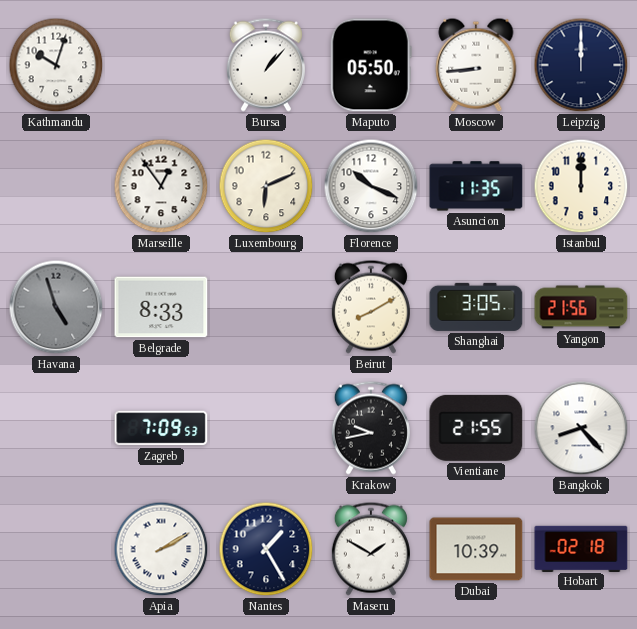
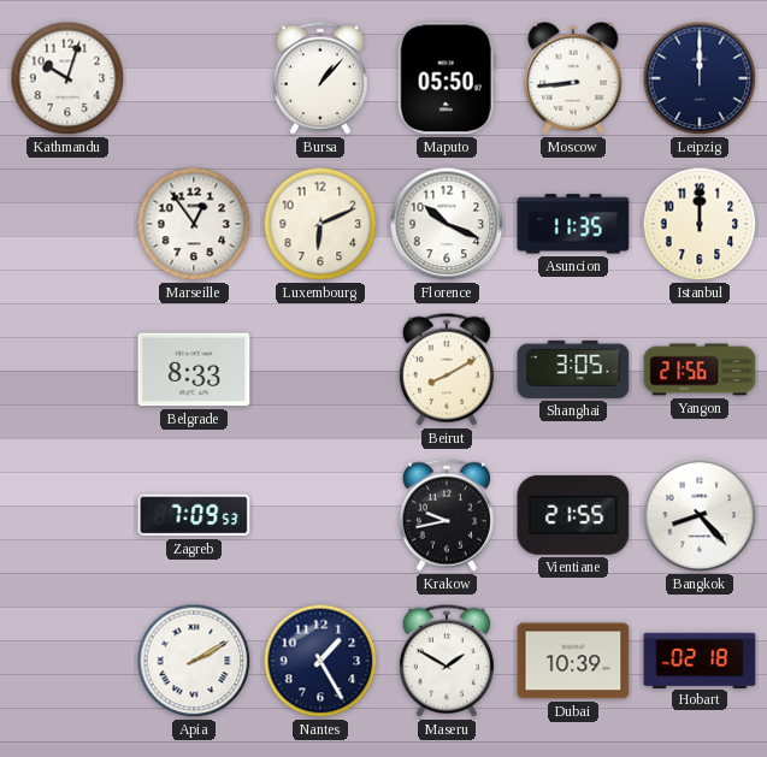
Havana: 4:57 -> none (56, 307)
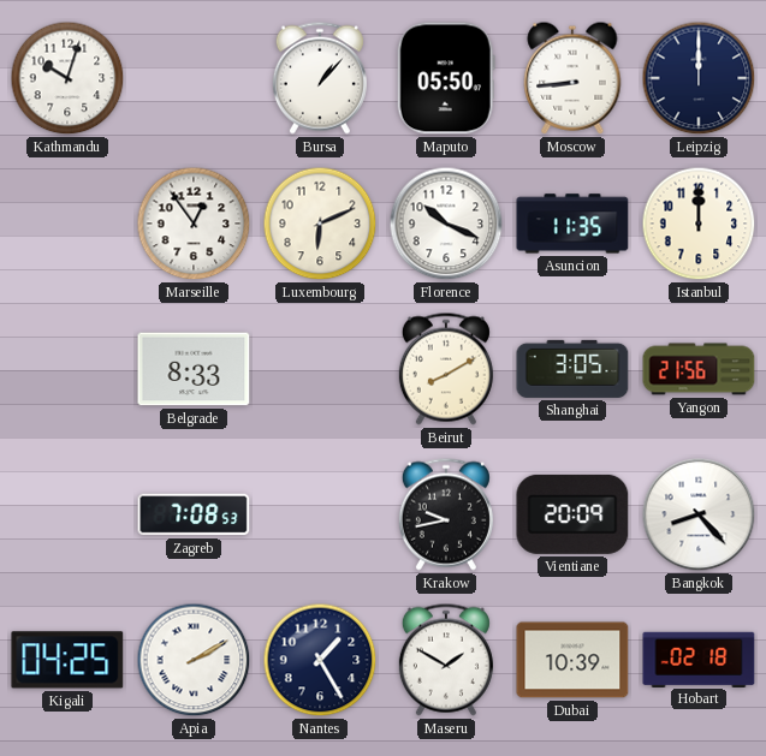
Zagreb: 7:09 -> 7:08 (194, 514)
Vientiane: 21:55 -> 20:09 (572, 514)
Kigali: none -> 04:25 (67, 660)
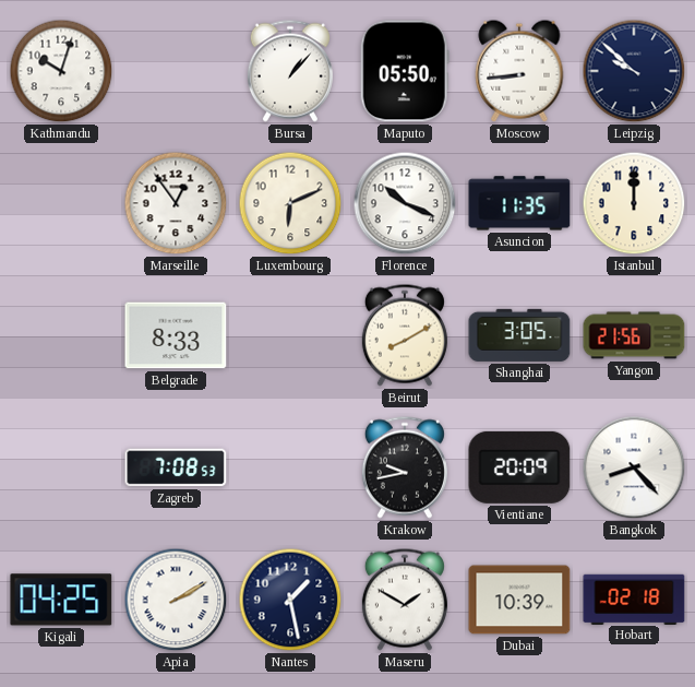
Leipzig: 12:00 -> 9:52 (634, 71)
Nantes: 1:25 -> 1:28 (290, 600)
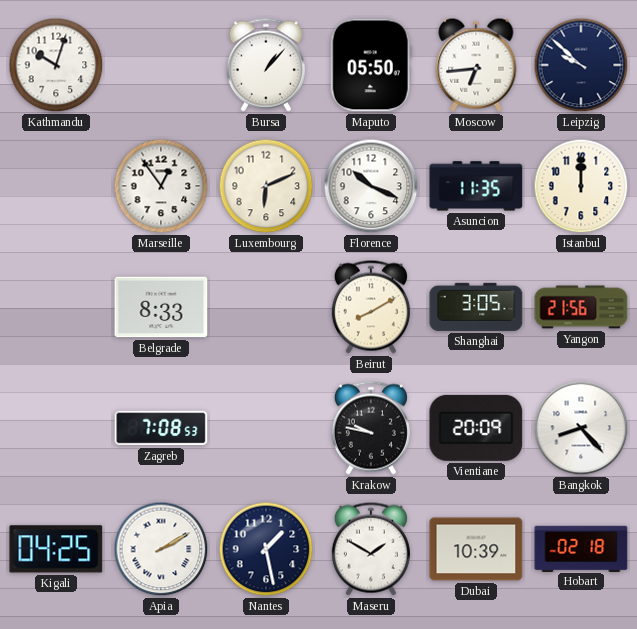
Moscow: 8:44 -> 6:44 (476, 65)
Krakow: 9:43 -> 9:47 (371, 428)
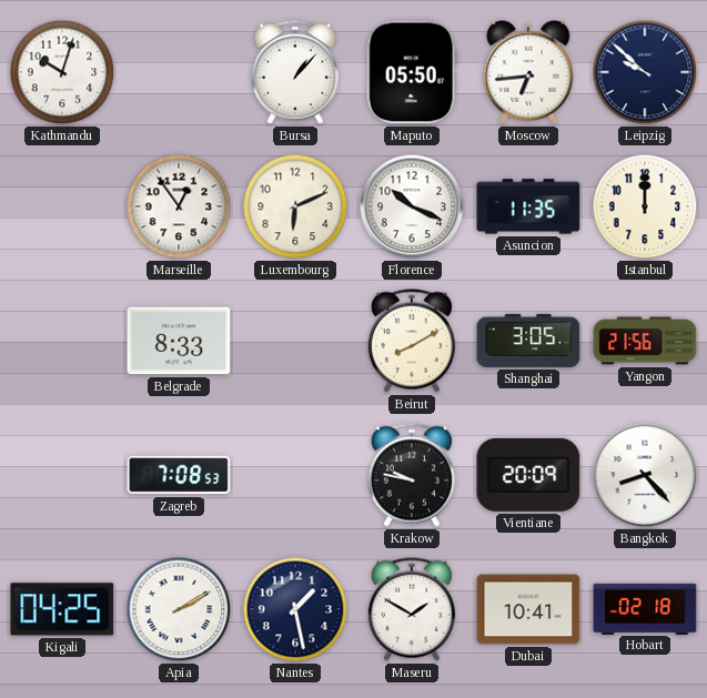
Dubai: 10:39 -> 10:41 (528, 609)
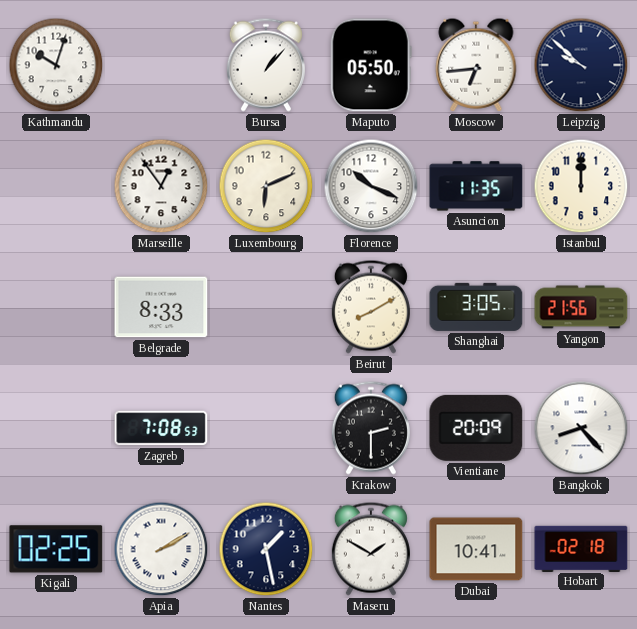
Krakow: 9:47 -> 2:30 (371, 428)
Kigali: 04:25 -> 02:25 (56, 549)
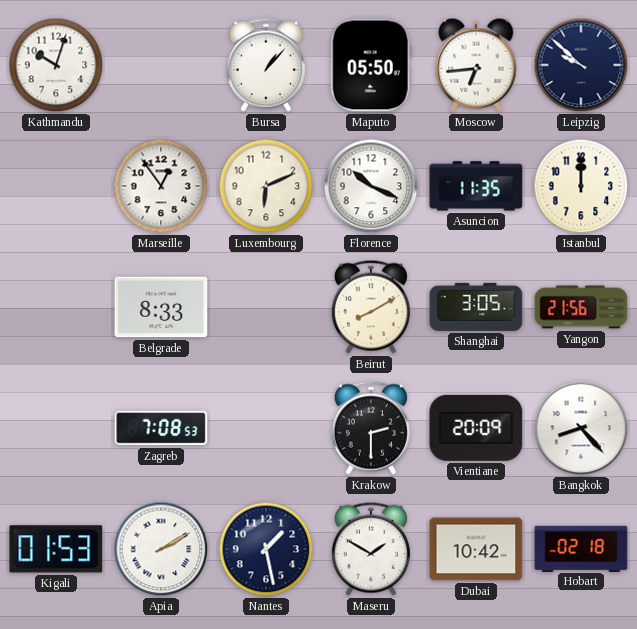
Kigali: 02:25 -> 01:53 (56, 549)
Dubai: 10:41 -> 10:42 (476, 549)
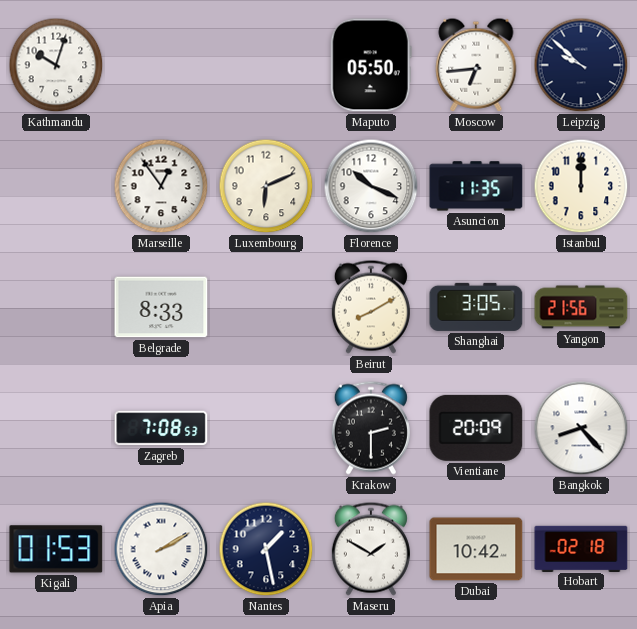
Bursa: 1:07 -> none (266, 65)
